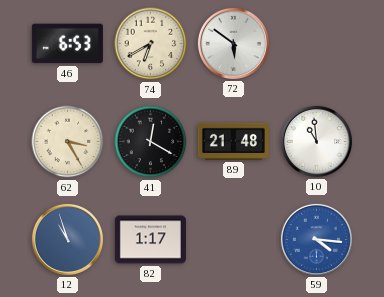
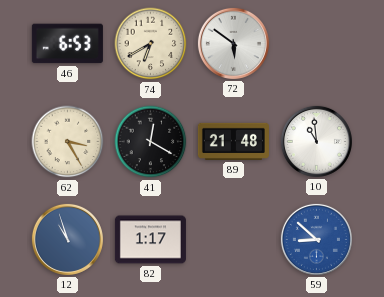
59: 4:16 -> 8:52 (316, 239)
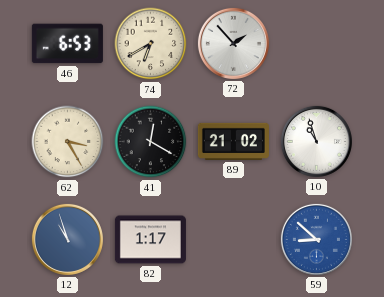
72: 5:51 -> 1:53 (233, 43)
89: 21:48 -> 21:02 (233, 141)
10: 10:59 -> 10:57 (316, 141)
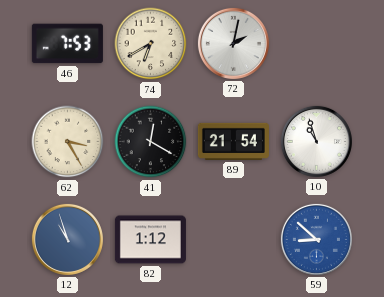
46: 6:53 -> 7:53 (67, 44)
72: 1:53 -> 2:02 (233, 43)
89: 21:02 -> 21:54 (233, 141)
82: 1:17 -> 1:12 (150, 240)
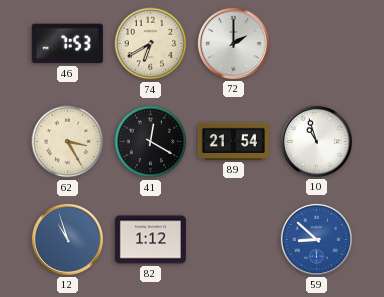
72: 2:02 -> 2:00 (233, 43)
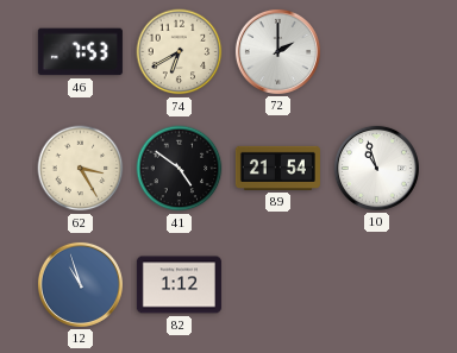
41: 12:20 -> 4:51 (180, 169)
59: 8:52 -> none (316, 239)
